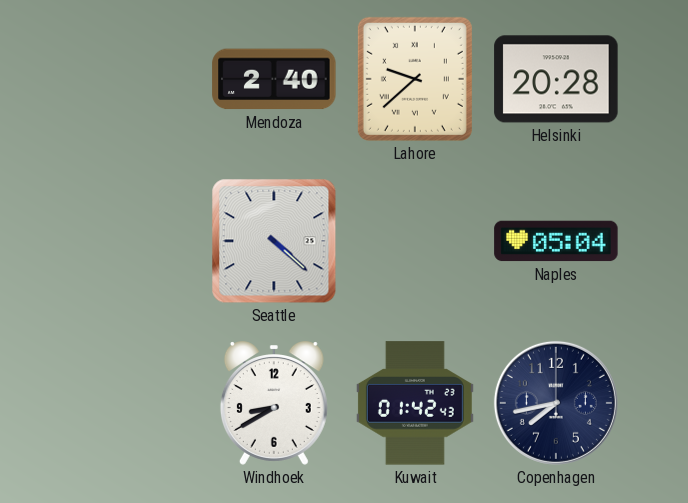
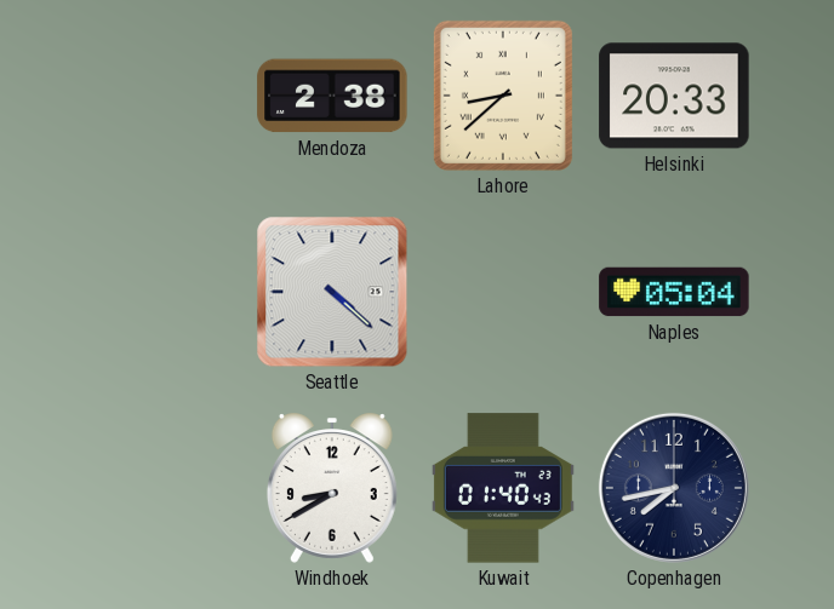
Mendoza: 2:40 -> 2:38 (332, 96)
Lahore: 9:38 -> 8:38 (503, 96)
Helsinki: 20:28 -> 20:33 (674, 96)
Kuwait: 01:42 -> 01:40 (503, 488)
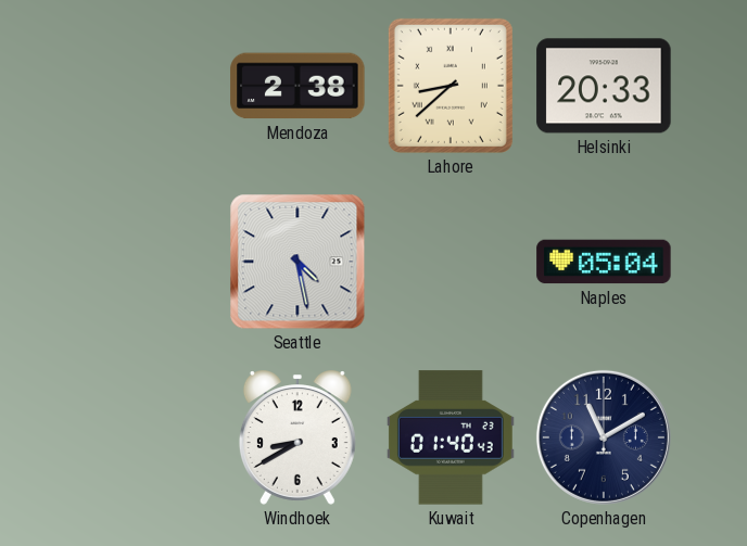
Seattle: 4:22 -> 4:28 (297, 262)
Copenhagen: 7:43 -> 11:10 (604, 437)
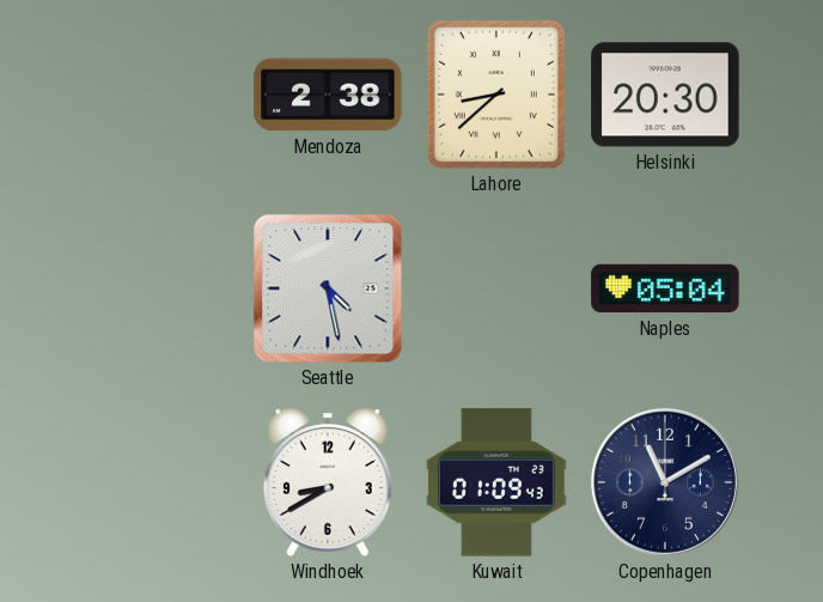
Helsinki: 20:33 -> 20:30 (665, 95)
Kuwait: 01:40 -> 01:09 (496, 482)
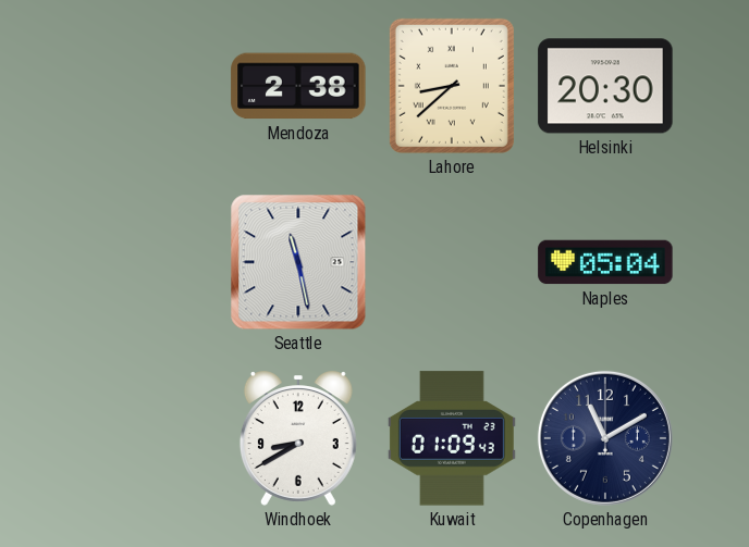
Seattle: 4:28 -> 11:28 (298, 262)
